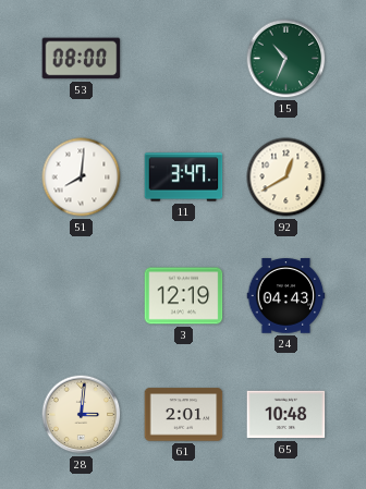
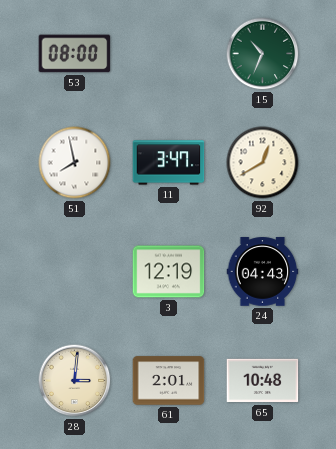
51: 8:01 -> 7:58 (75, 163)
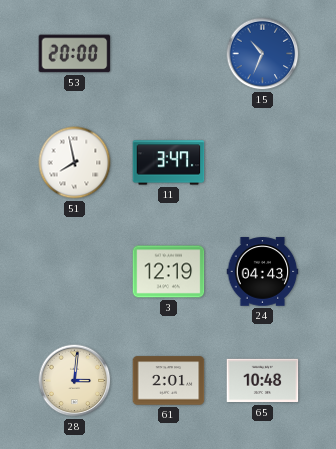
53: 08:00 -> 20:00 (75, 54)
15 dial: green -> blue (263, 54)
92: 12:40 -> none (263, 163)
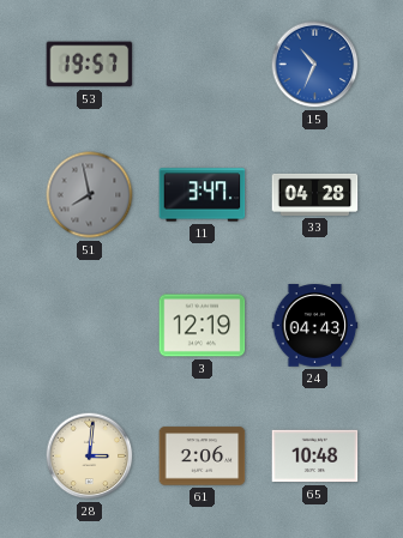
53: 20:00 -> 19:57 (90, 65)
51 dial: white -> grey (90, 195)
33: none -> 04:28 (315, 194)
61: 2:01 -> 2:06 (203, 457)
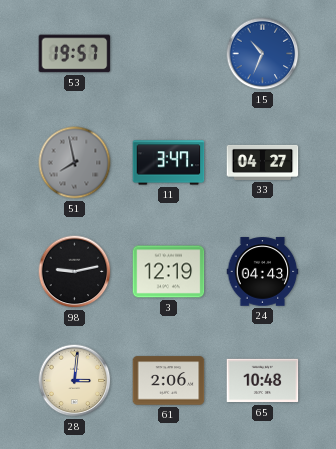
33: 04:28 -> 04:27 (263, 162)
98: none -> 9:13 (75, 272)
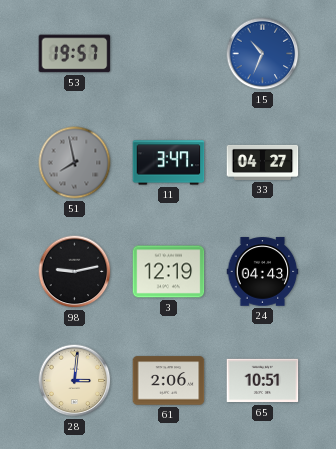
65: 10:48 -> 10:51 (263, 381)
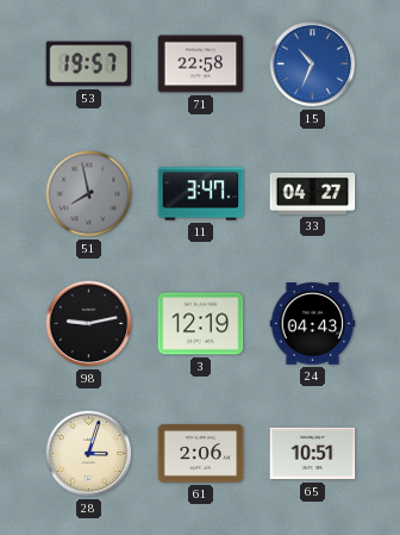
71: none -> 22:58 (201, 64)
28: 3:01 -> 3:03 (89, 454)
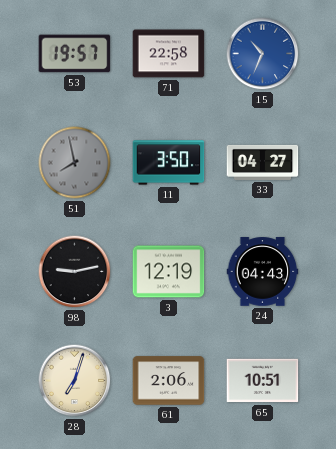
11: 3:47 -> 3:50 (169, 163)
28: 3:03 -> 7:03 (75, 381)
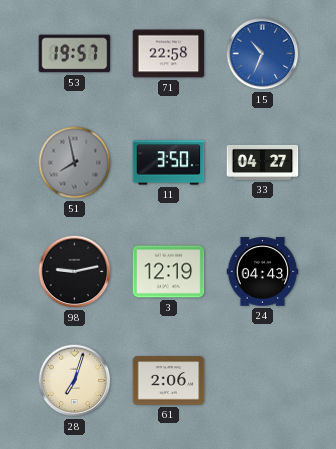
65: 10:51 -> none (263, 381)
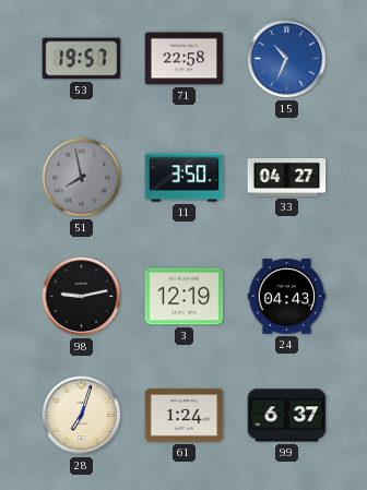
61: 2:06 -> 1:24 (185, 416)
99: none -> 6:37 (287, 416)
